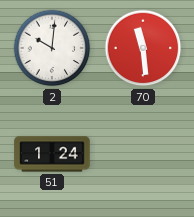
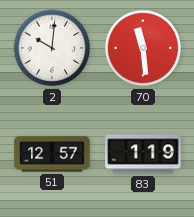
51: 1:24 -> 12:57 (52, 154)
83: none -> 1:19 (143, 154)
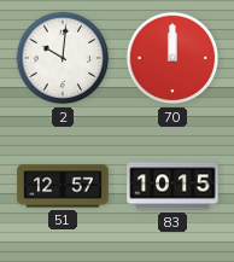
70: 11:29 -> 12:00 (172, 58)
83: 1:19 -> 10:15 (172, 186)
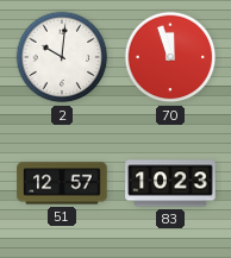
70: 12:00 -> 11:57 (170, 57)
83: 10:15 -> 10:23 (170, 183)
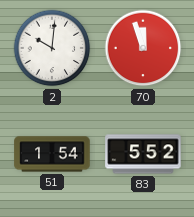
51: 12:57 -> 1:54 (52, 154)
83: 10:23 -> 5:52 (143, 154)
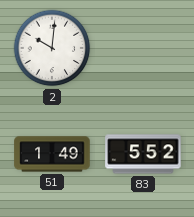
70: 11:57 -> none (143, 48)
51: 1:54 -> 1:49 (52, 154)
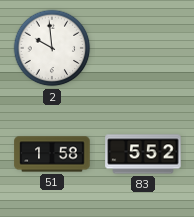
2: 10:01 -> 9:59 (52, 48)
51: 1:49 -> 1:58 (52, 154)
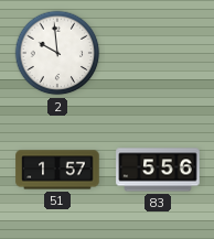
51: 1:58 -> 1:57 (57, 170)
83: 5:52 -> 5:56 (158, 170)
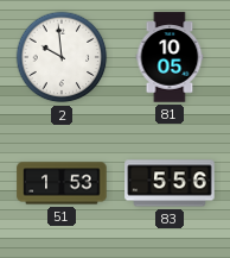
81: none -> 10:05 (170, 57)
51: 1:57 -> 1:53 (62, 183)
